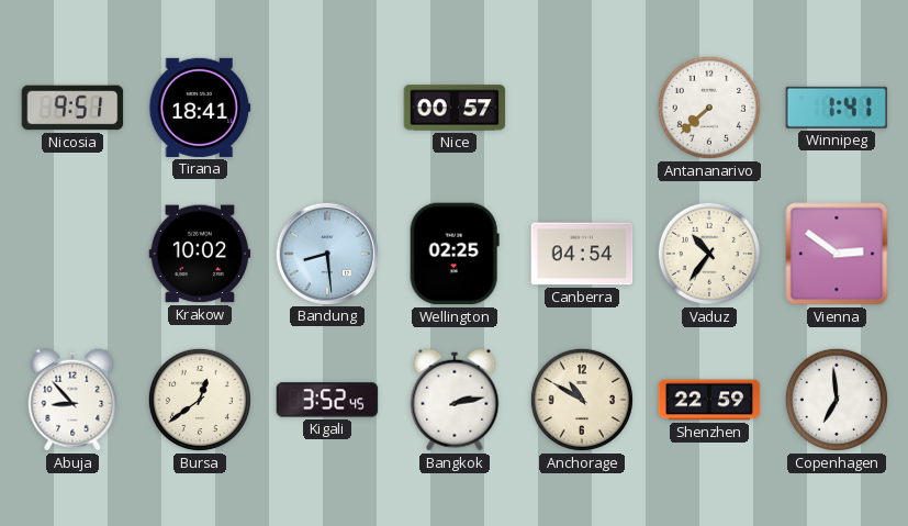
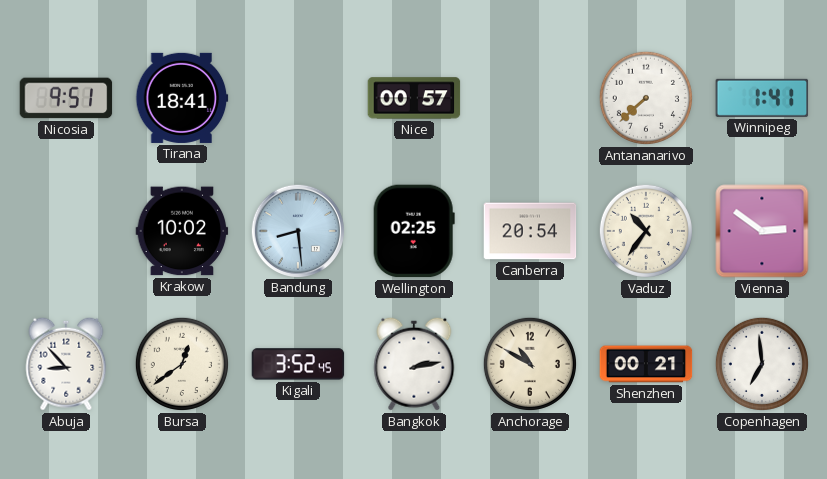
Canberra: 04:54 -> 20:54 (530, 231)
Shenzhen: 22:59 -> 00:21 (646, 364)
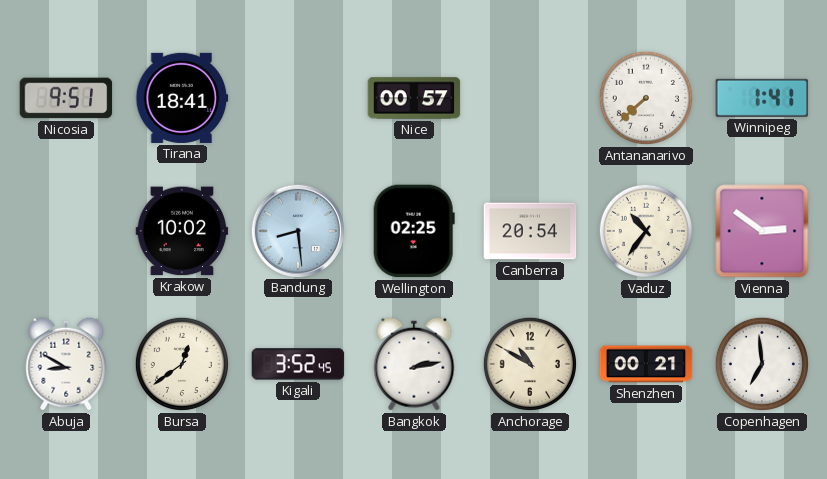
Abuja: 8:53 -> 8:50 (66, 364)
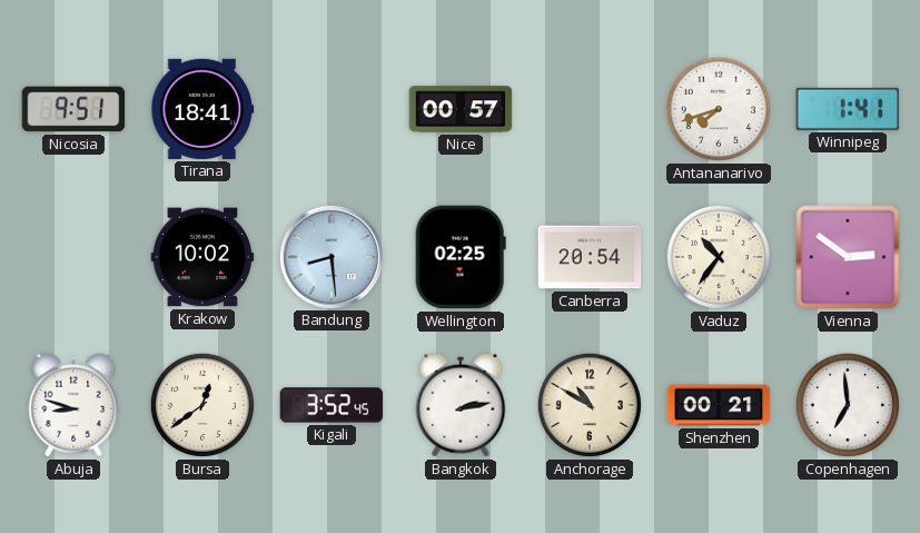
Antananarivo: 7:38 -> 7:42 (719, 109)
Abuja: 8:50 -> 8:48 (73, 405)
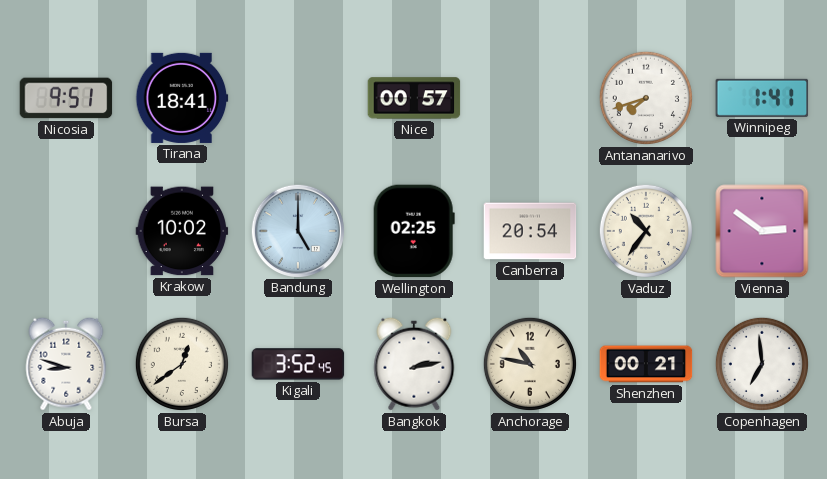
Bandung: 8:29 -> 5:00 (297, 230)
Anchorage: 10:50 -> 10:47 (530, 364)
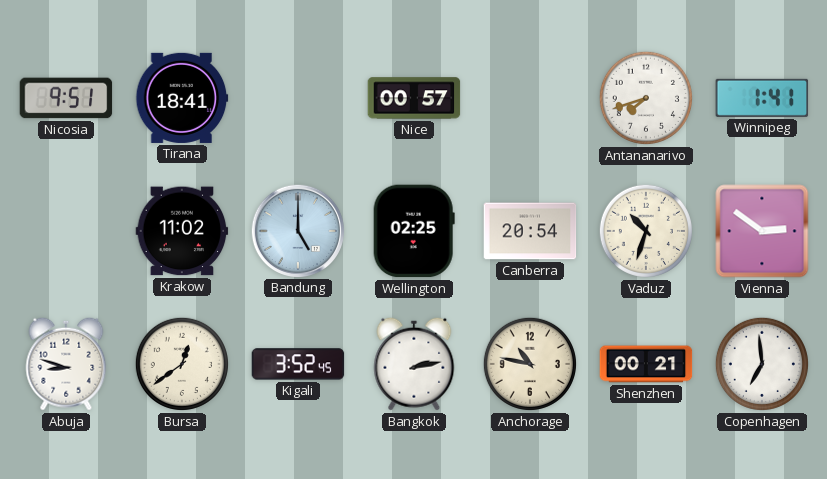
Krakow: 10:02 -> 11:02 (182, 231)
Vaduz: 10:36 -> 10:33 (646, 231)
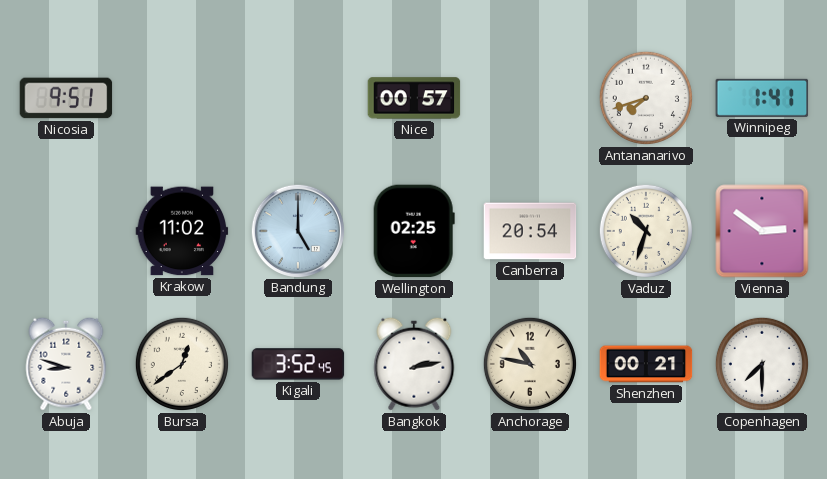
Tirana: 18:41 -> none (182, 98)
Copenhagen: 6:59 -> 7:30 (762, 364)
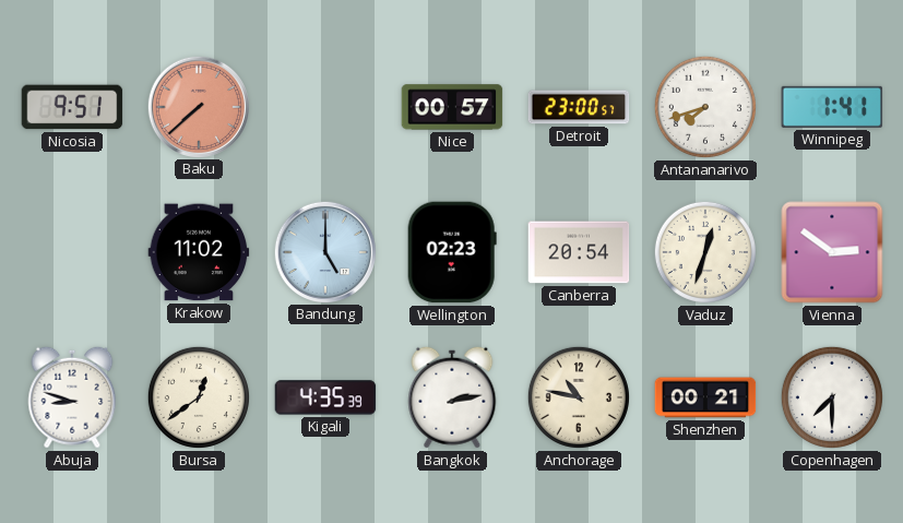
Baku: none -> 7:38 (198, 106)
Detroit: none -> 23:00 (579, 107)
Wellington: 02:25 -> 02:23 (452, 252)
Vaduz: 10:33 -> 12:33 (705, 252)
Kigali: 3:52 -> 4:35 (325, 397)
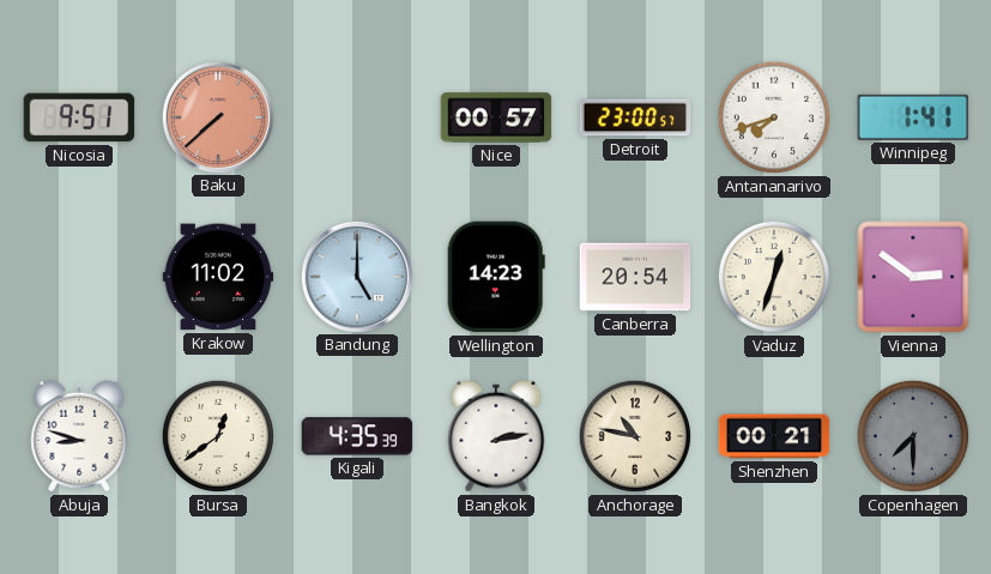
Wellington: 02:23 -> 14:23 (496, 277)
Copenhagen dial: white -> grey (913, 436)
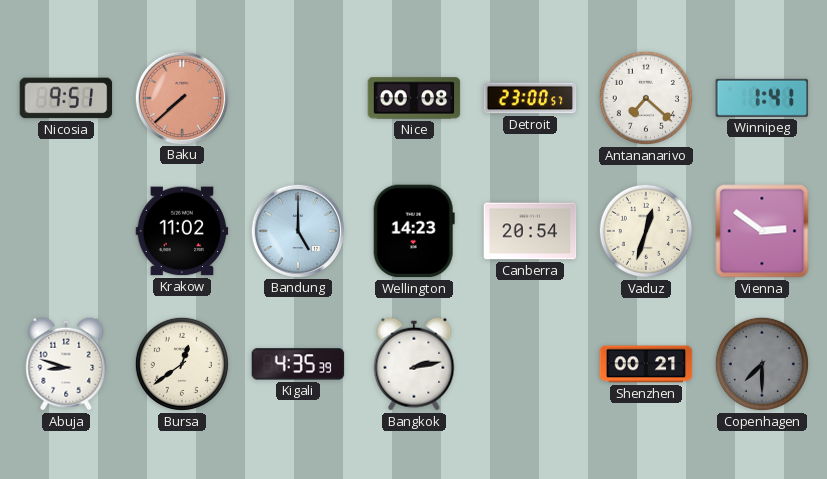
Nice: 00:57 -> 00:08 (414, 98)
Antananarivo: 7:42 -> 7:22 (646, 98)
Anchorage: 10:47 -> none (635, 436)
